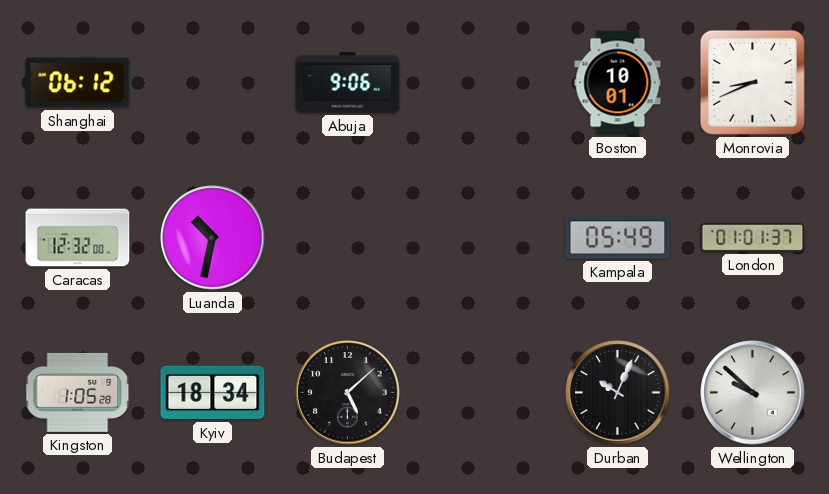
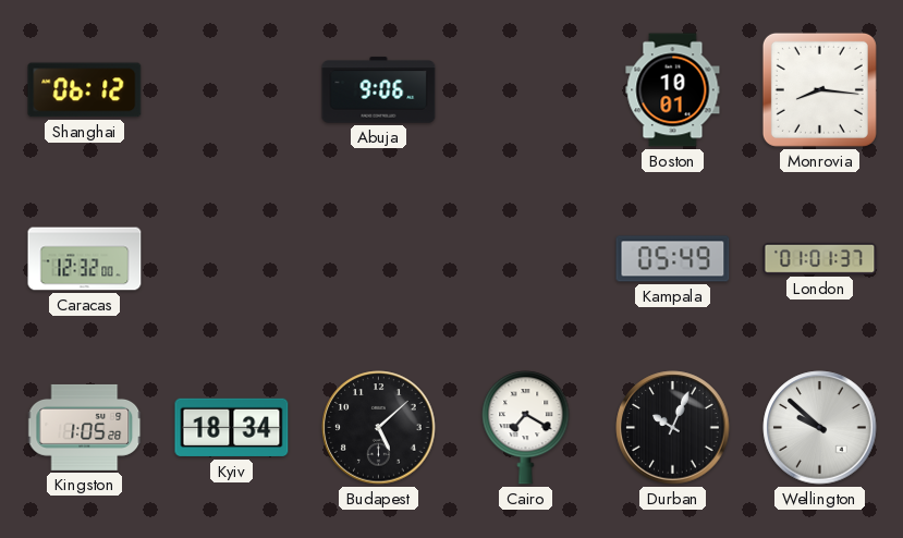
Monrovia: 8:41 -> 8:16 (819, 89)
Luanda: 10:32 -> none (213, 238)
Cairo: none -> 7:20 (526, 428)
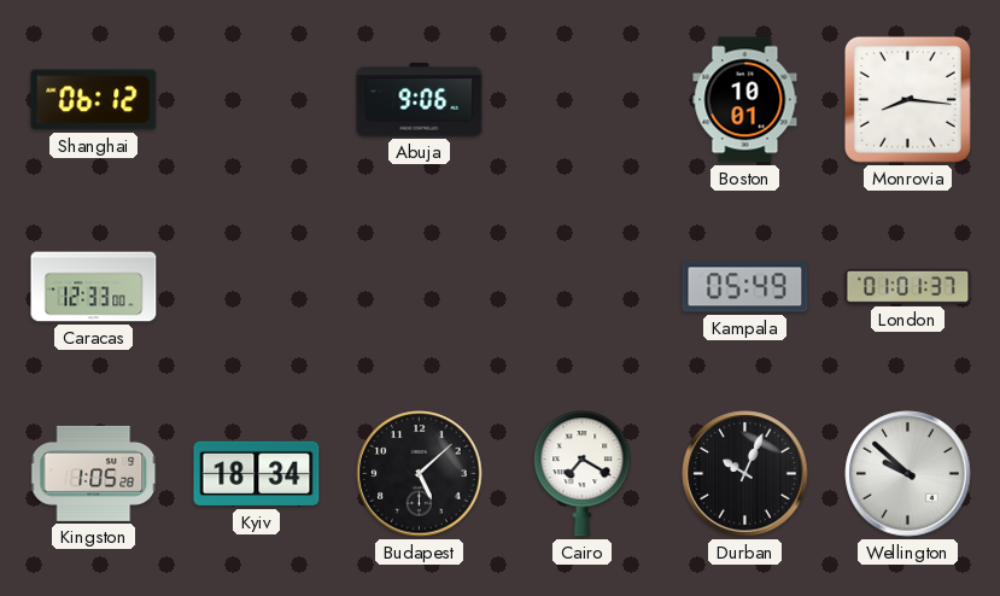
Caracas: 12:32 -> 12:33 (94, 287)
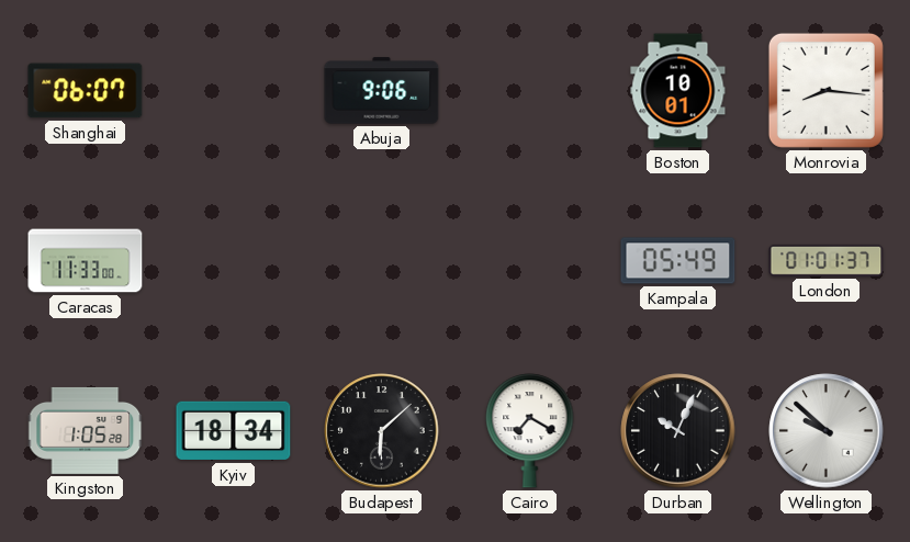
Shanghai: 06:12 -> 06:07 (86, 91)
Caracas: 12:33 -> 11:33 (86, 261)
Budapest: 5:08 -> 6:08 (382, 431)
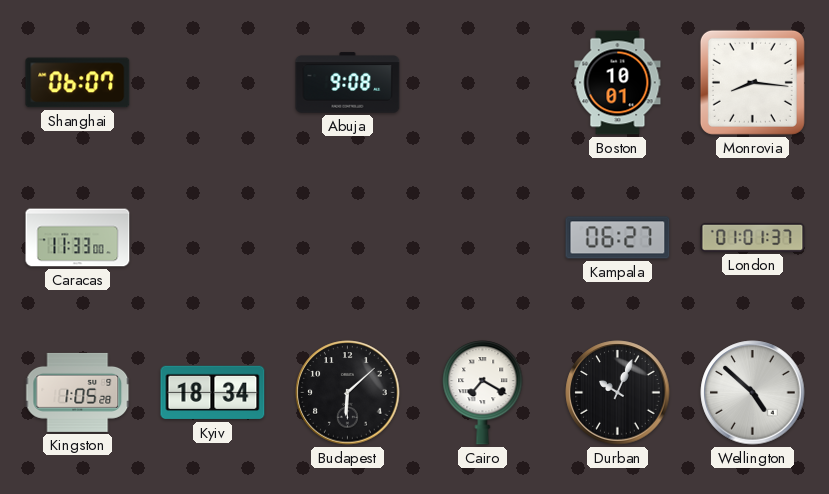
Abuja: 9:06 -> 9:08 (348, 83)
Kampala: 05:49 -> 06:27 (618, 238)
Wellington: 9:52 -> 4:52 (753, 393)
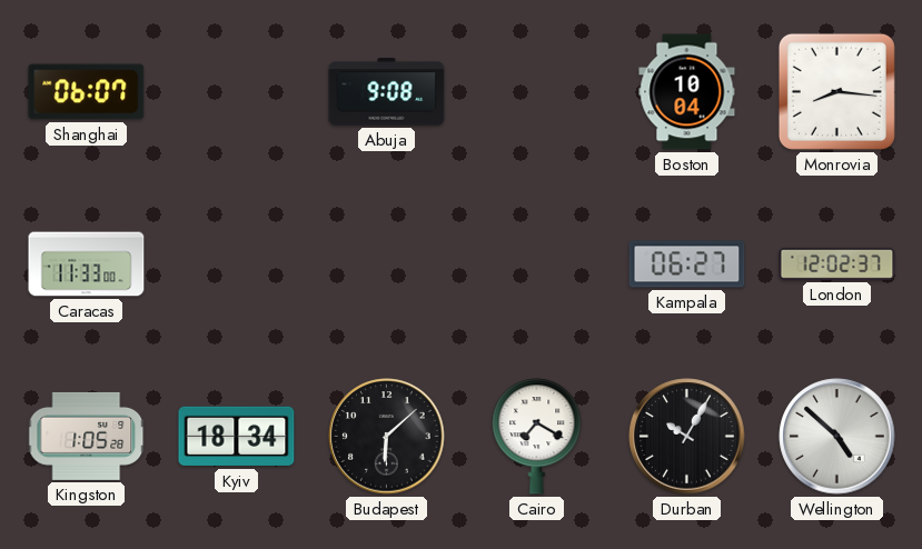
Boston: 10:01 -> 10:04 (687, 92)
London: 01:01 -> 12:02 (837, 263)
Durban: 10:04 -> 10:05 (687, 437)
